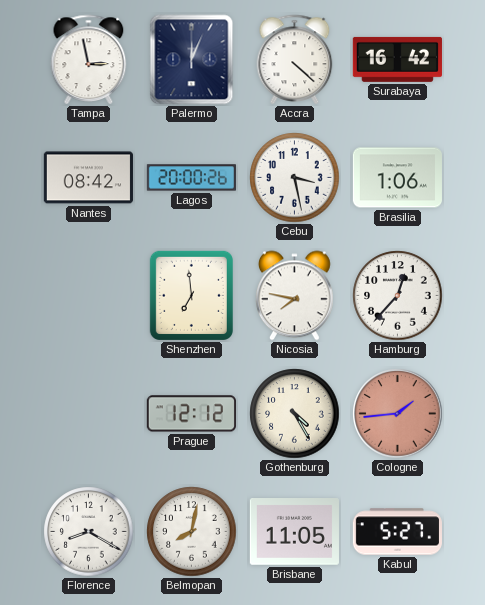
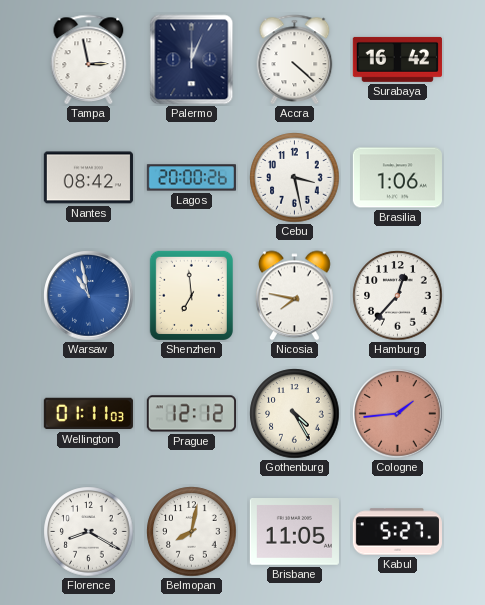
Warsaw: none -> 10:58 (89, 296)
Wellington: none -> 01:11 (88, 414)
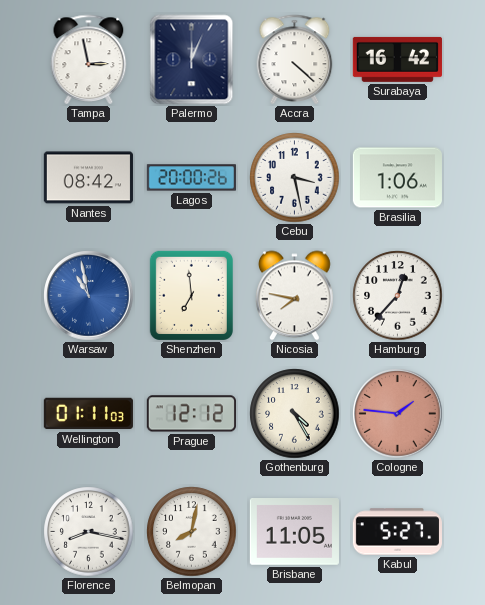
Cologne: 1:44 -> 1:46 (398, 414)
Florence: 8:20 -> 8:17 (89, 532)
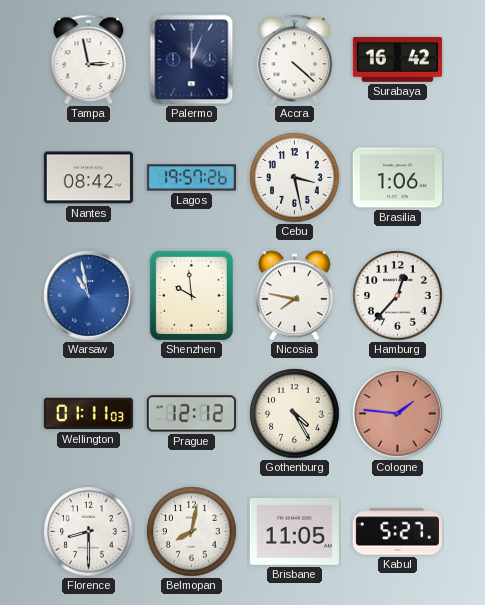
Lagos: 20:00 -> 19:57 (191, 178)
Shenzhen: 6:59 -> 9:59 (191, 295)
Florence: 8:17 -> 8:30 (89, 532)
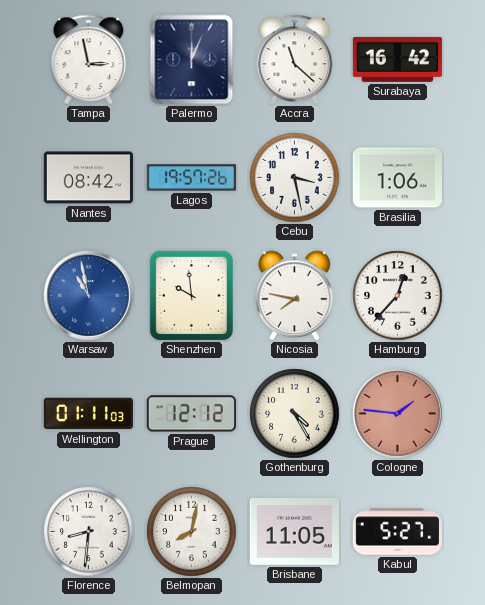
Accra: 4:22 -> 11:22 (295, 59)
Florence: 8:30 -> 8:31 (89, 532)
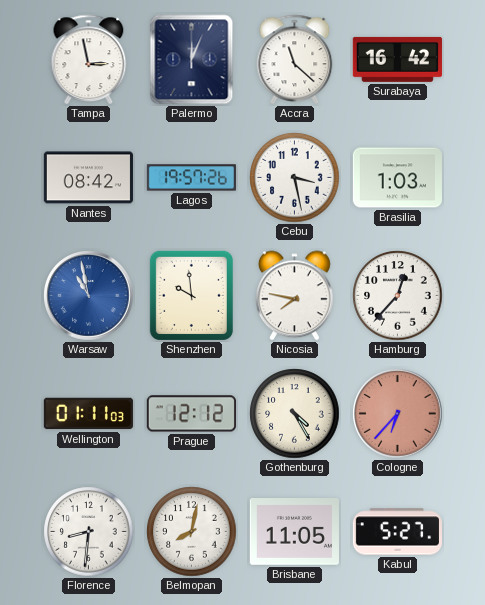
Brasilia: 1:06 -> 1:03 (397, 178)
Cologne: 1:46 -> 6:37 (398, 414)
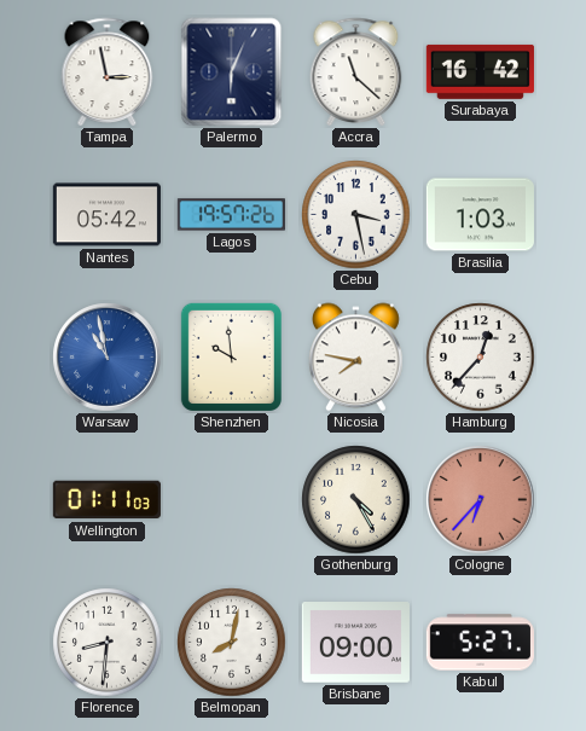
Palermo: 12:04 -> 6:04 (232, 72)
Nantes: 08:42 -> 05:42 (106, 215)
Prague: 12:12 -> none (191, 414)
Brisbane: 11:05 -> 09:00 (355, 643)
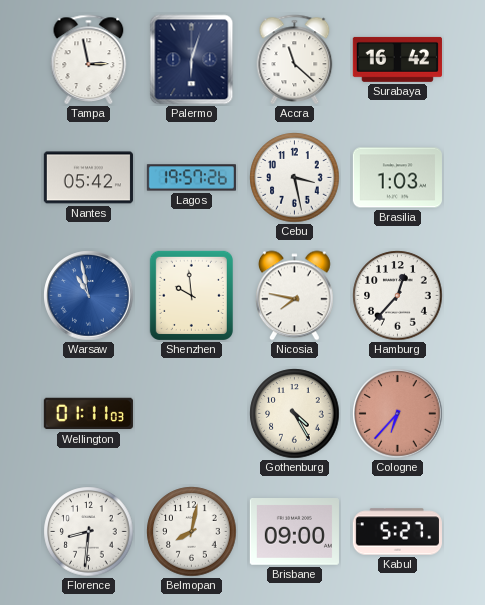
Palermo: 6:04 -> 6:03 (192, 60)
